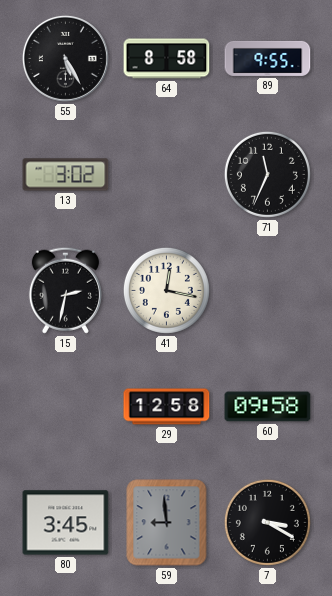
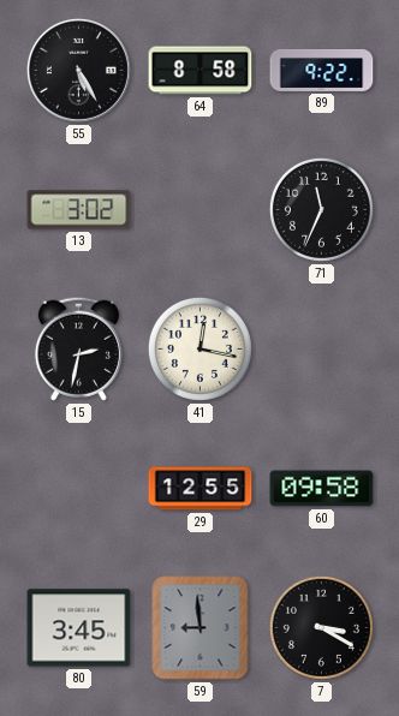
89: 9:55 -> 9:22 (322, 70)
29: 12:58 -> 12:55 (201, 489)
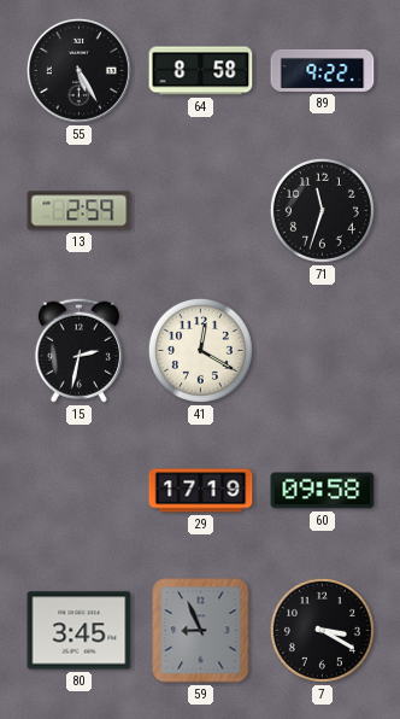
13: 3:02 -> 2:59 (80, 211)
71: 11:34 -> 11:33 (322, 210)
41: 12:17 -> 12:20 (200, 350)
29: 12:55 -> 17:19 (201, 491)
59: 8:59 -> 8:56 (201, 631)
